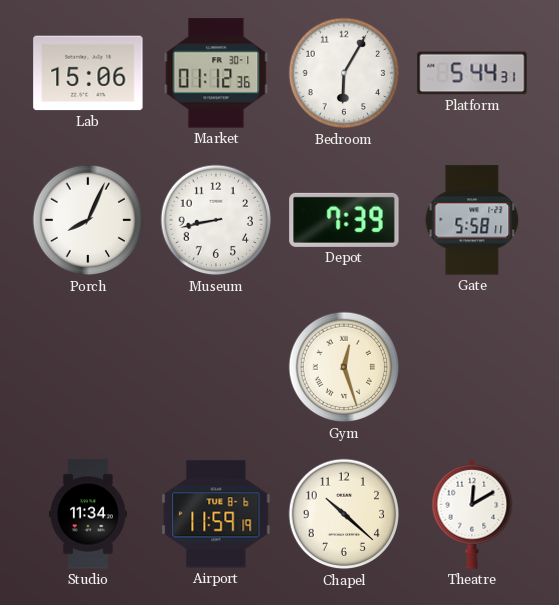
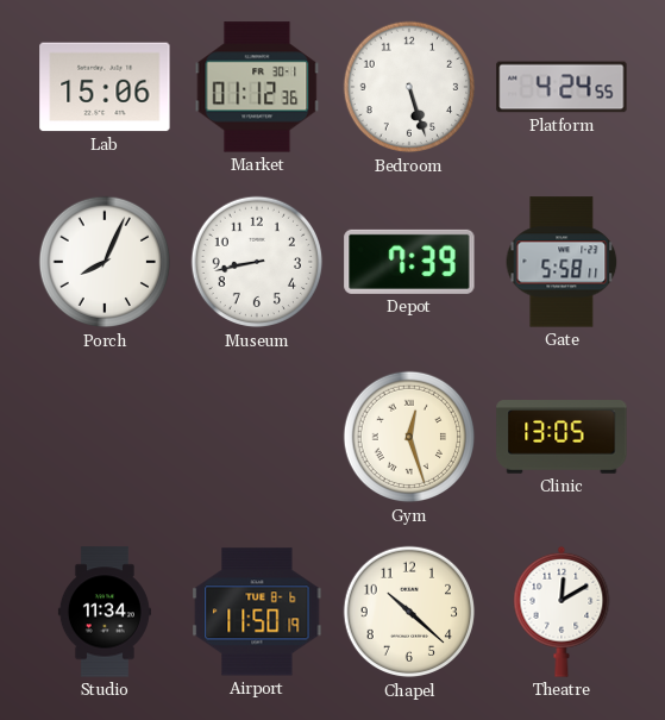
Bedroom: 6:05 -> 5:27 (409, 87)
Platform: 5:44 -> 4:24 (562, 87)
Clinic: none -> 13:05 (562, 437)
Airport: 11:59 -> 11:50 (257, 612)
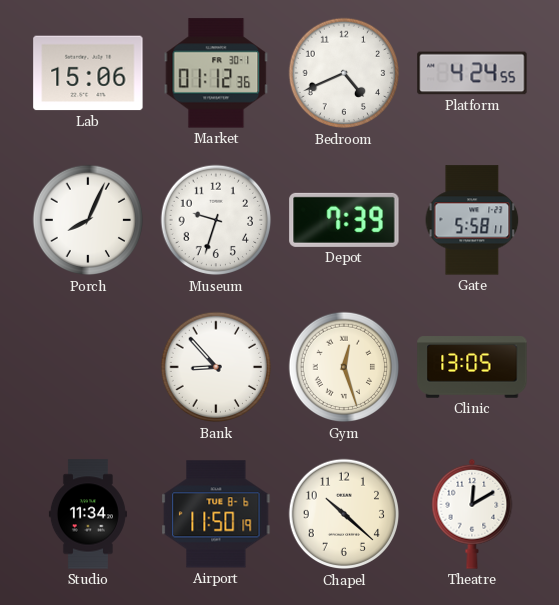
Bedroom: 5:27 -> 4:41 (344, 73)
Museum: 8:43 -> 9:33 (216, 220)
Bank: none -> 8:53 (216, 367)
